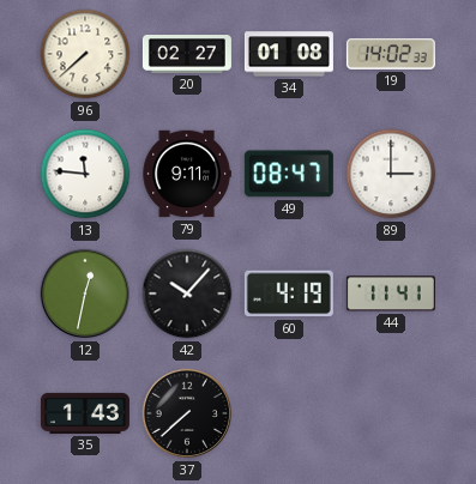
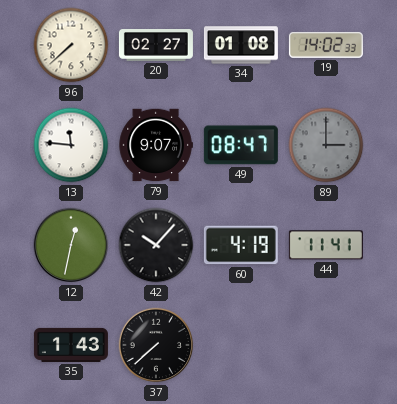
79: 9:11 -> 9:07 (156, 145)
89 dial: white -> grey (326, 145)
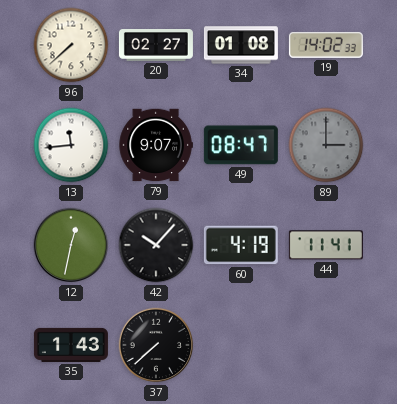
13: 11:46 -> 11:44 (71, 145)
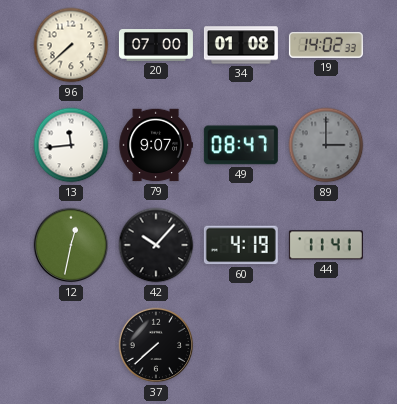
20: 02:27 -> 07:00 (156, 46)
35: 1:43 -> none (71, 345)
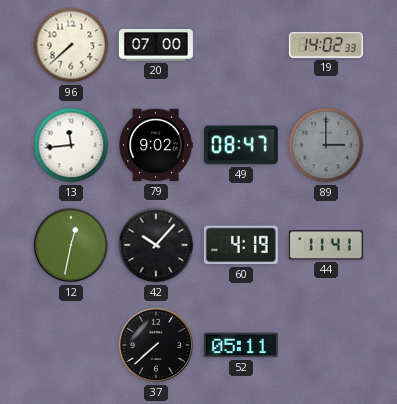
34: 01:08 -> none (241, 45)
79: 9:07 -> 9:02 (156, 145)
52: none -> 05:11 (241, 345)
